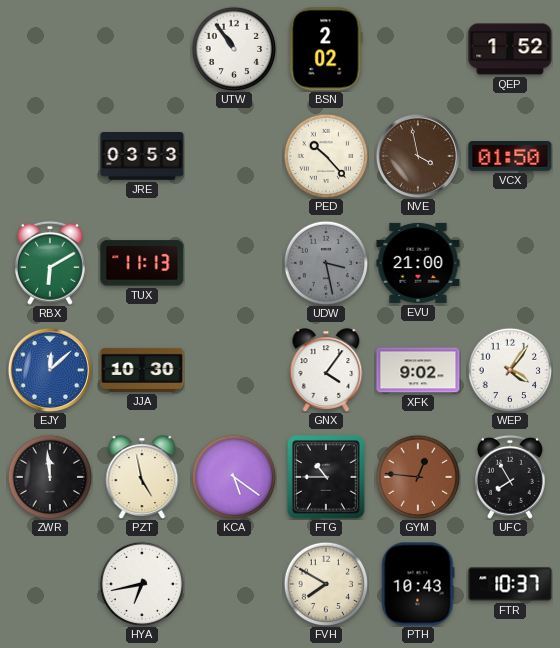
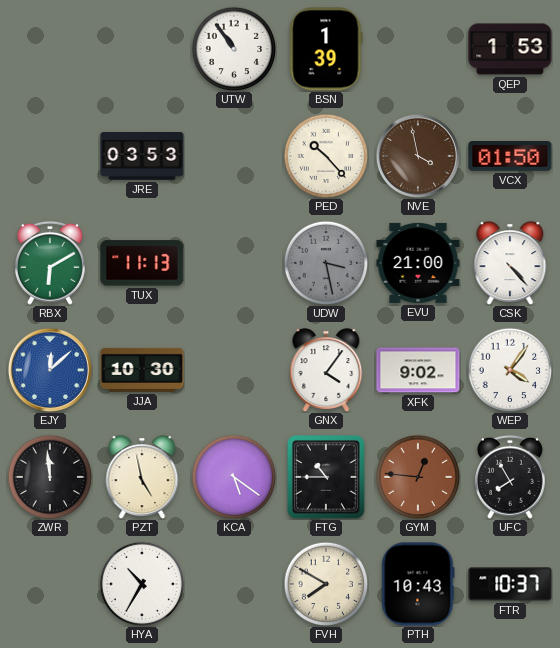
BSN: 2:02 -> 1:39 (326, 49)
QEP: 1:52 -> 1:53 (510, 49)
CSK: none -> 4:23 (510, 263)
HYA: 6:43 -> 10:35 (142, 584)
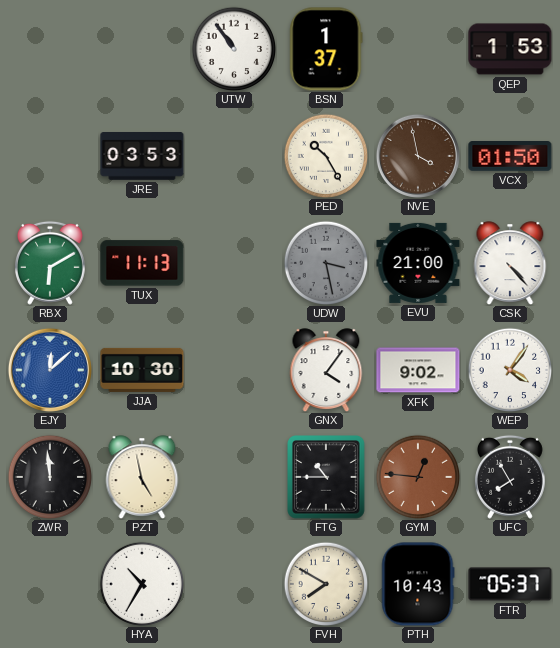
BSN: 1:39 -> 1:37 (326, 49)
PED: 10:23 -> 10:25 (326, 156)
KCA: 5:21 -> none (234, 477)
FTR: 10:37 -> 05:37 (510, 584)
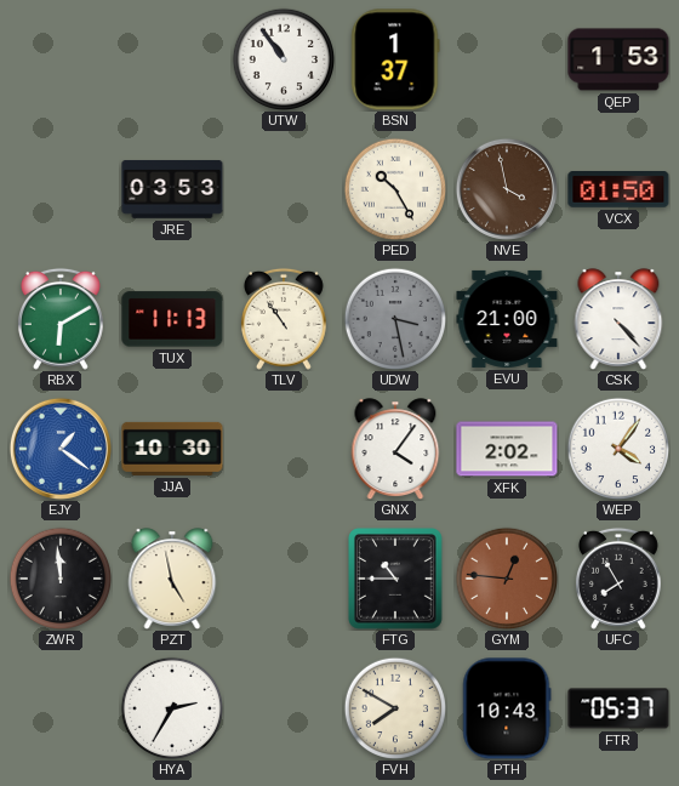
TLV: none -> 10:54 (284, 319)
EJY: 12:08 -> 1:21 (61, 449)
XFK: 9:02 -> 2:02 (507, 449)
HYA: 10:35 -> 2:35 (172, 708)
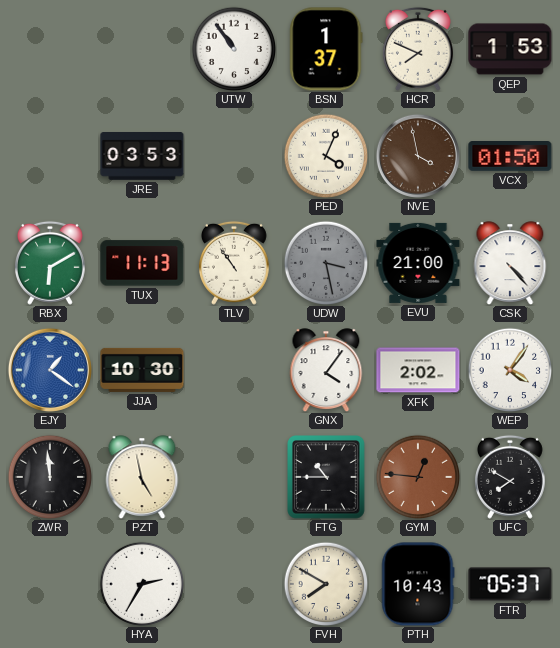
HCR: none -> 7:49 (418, 49)
PED: 10:25 -> 4:04 (326, 156)
UFC: 7:55 -> 7:50 (510, 477)
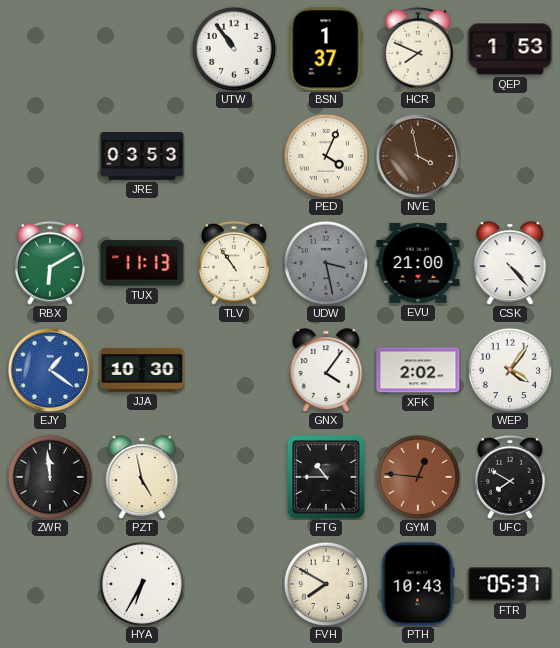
VCX: 01:50 -> none (510, 157)
HYA: 2:35 -> 6:35 (142, 584)
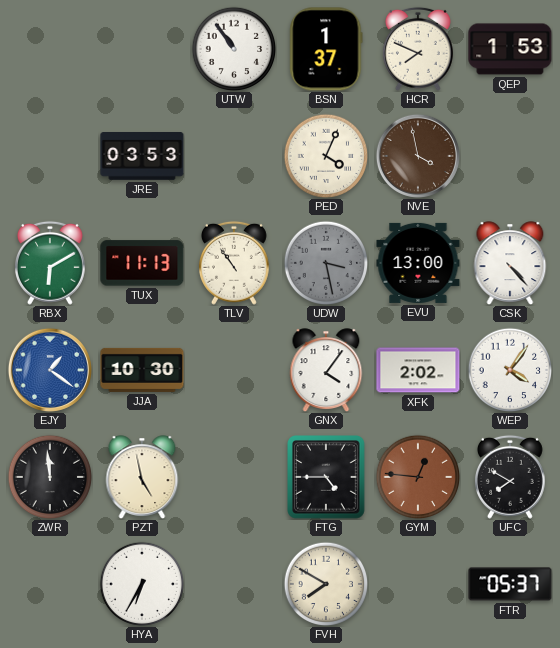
EVU: 21:00 -> 13:00 (418, 263)
FTG: 10:45 -> 4:45 (327, 478)
PTH: 10:43 -> none (418, 584)
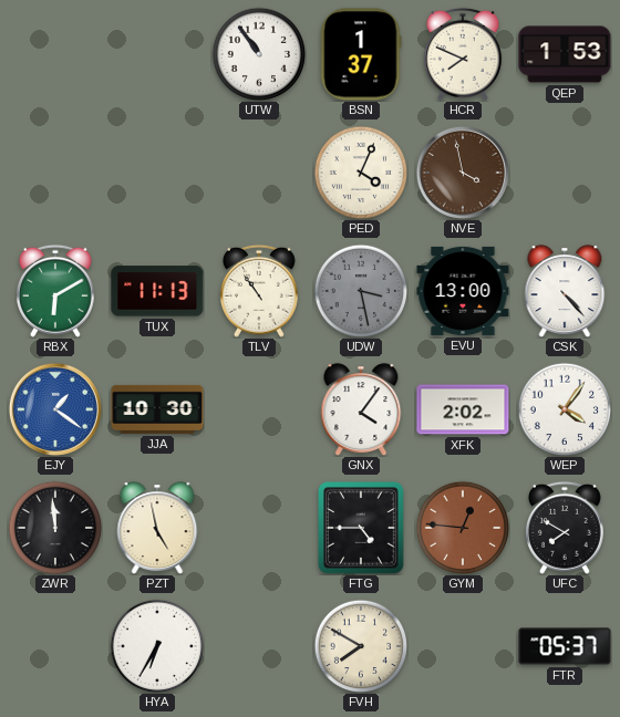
JRE: 03:53 -> none (142, 157)
